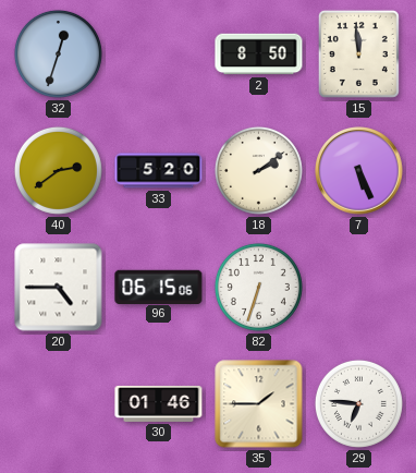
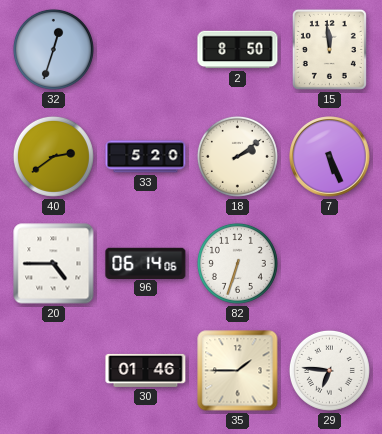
96: 06:15 -> 06:14 (146, 263)
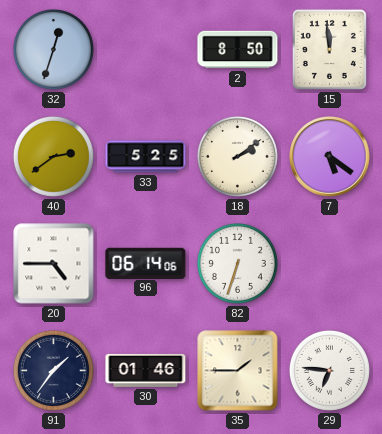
33: 5:20 -> 5:25 (146, 157)
7: 5:26 -> 5:21 (330, 157)
91: none -> 1:36 (53, 370)
